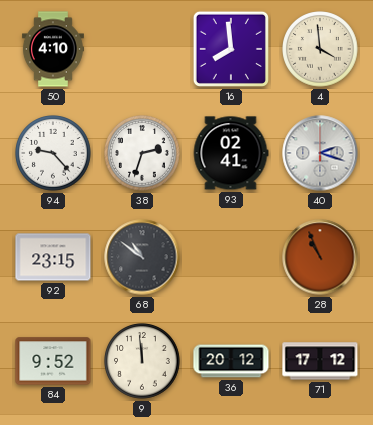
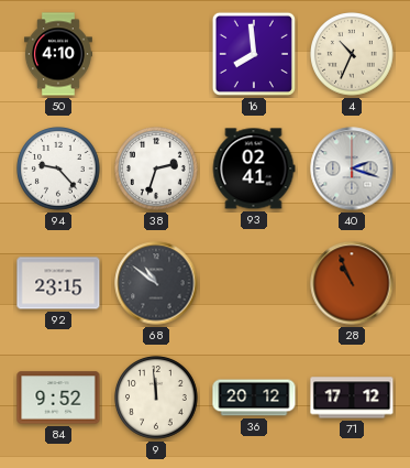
4: 3:59 -> 10:34 (352, 54)
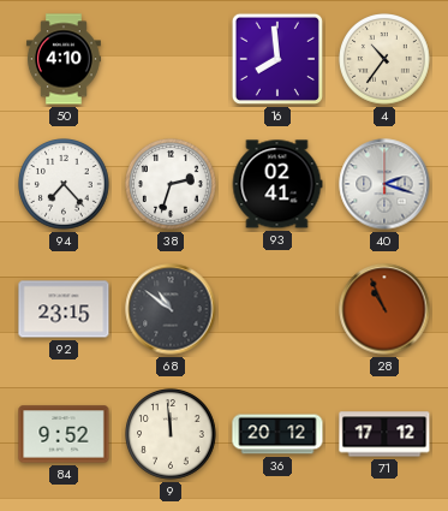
4: 10:34 -> 10:36 (384, 59)
94: 9:23 -> 7:23 (64, 184)
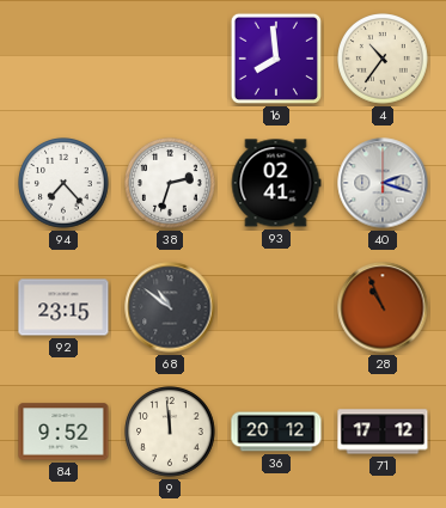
50: 4:10 -> none (64, 59)
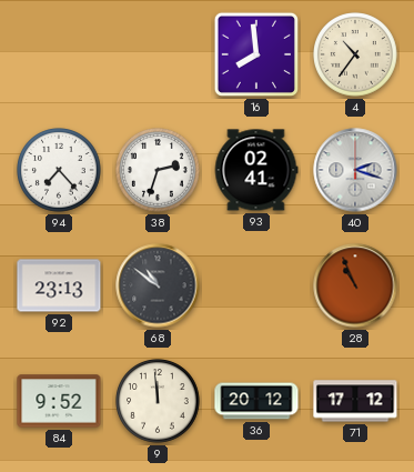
92: 23:15 -> 23:13 (59, 285)
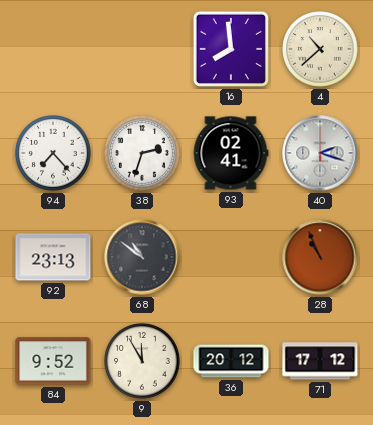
4: 10:36 -> 10:38 (320, 49)
9: 11:59 -> 11:55 (142, 361)
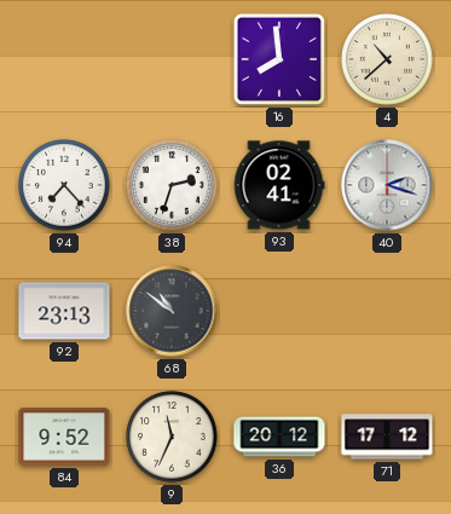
28: 10:56 -> none (320, 257)
9: 11:55 -> 11:34 (172, 437)
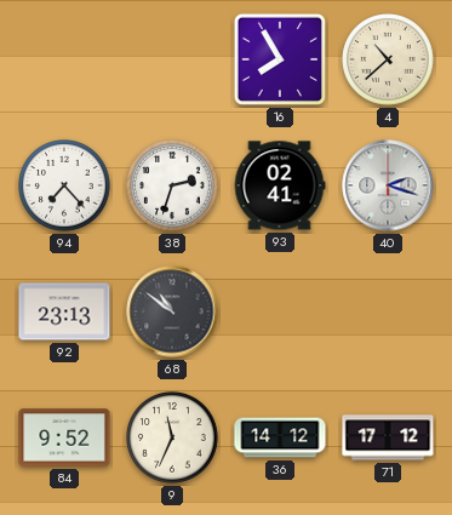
16: 7:59 -> 7:55 (280, 59)
36: 20:12 -> 14:12 (280, 437)
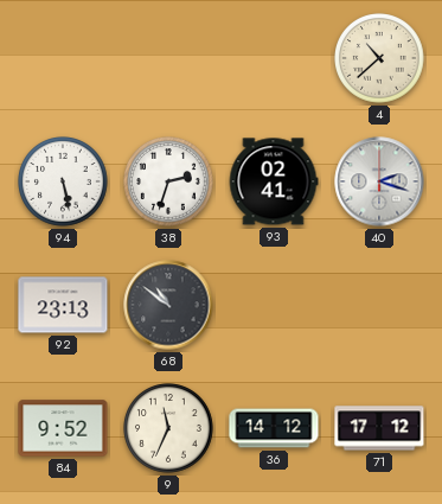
16: 7:55 -> none (280, 59)
94: 7:23 -> 5:28 (63, 181)
